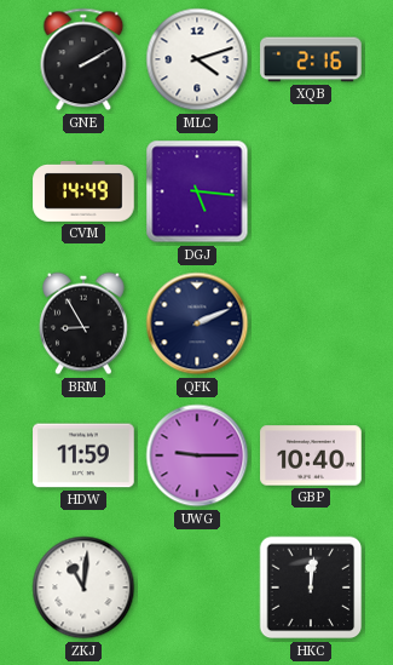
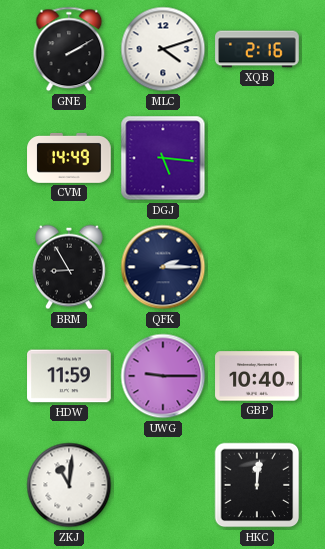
QFK: 2:11 -> 2:15 (163, 267)
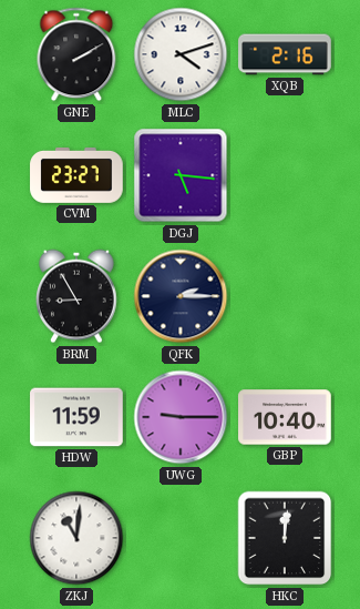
CVM: 14:49 -> 23:27 (76, 175)
